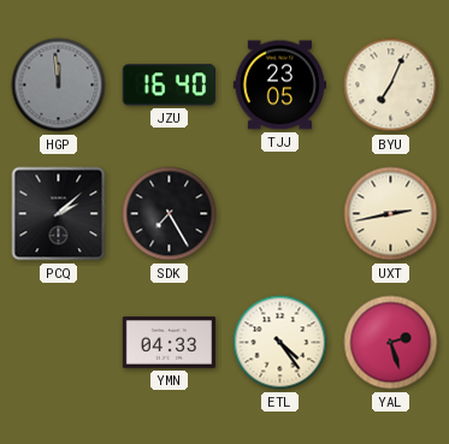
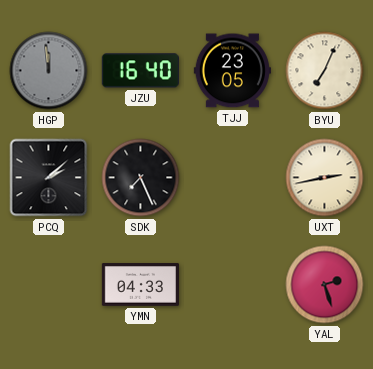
SDK: 7:25 -> 7:26 (141, 178)
ETL: 4:24 -> none (280, 343)
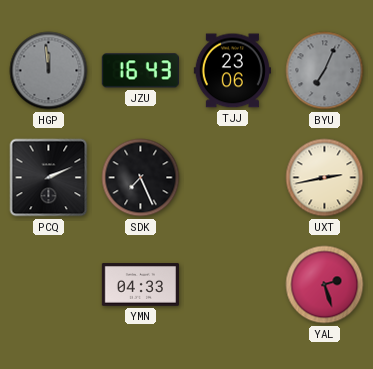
JZU: 16:40 -> 16:43 (140, 71)
TJJ: 23:05 -> 23:06 (232, 71)
BYU dial: cream -> grey (325, 71)
PCQ: 2:08 -> 2:11 (49, 178)
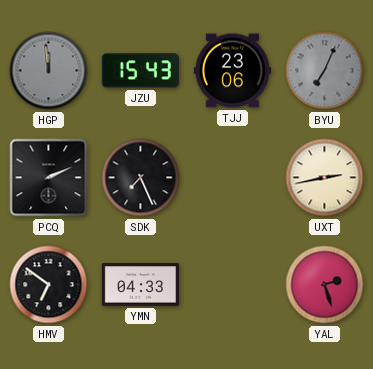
JZU: 16:43 -> 15:43 (140, 71)
HMV: none -> 6:51 (49, 285)
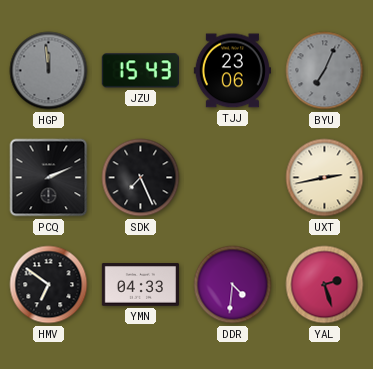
DDR: none -> 4:31 (233, 285)
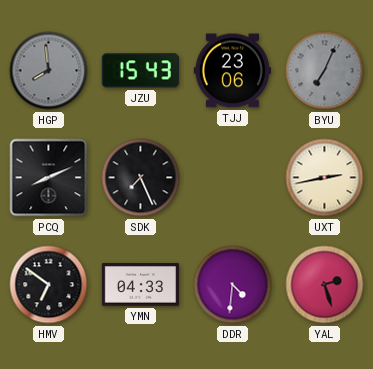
HGP: 11:59 -> 7:59 (49, 71)
PCQ: 2:11 -> 8:11 (49, 178)
